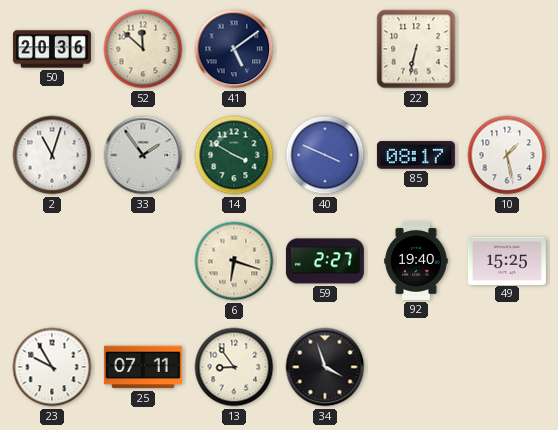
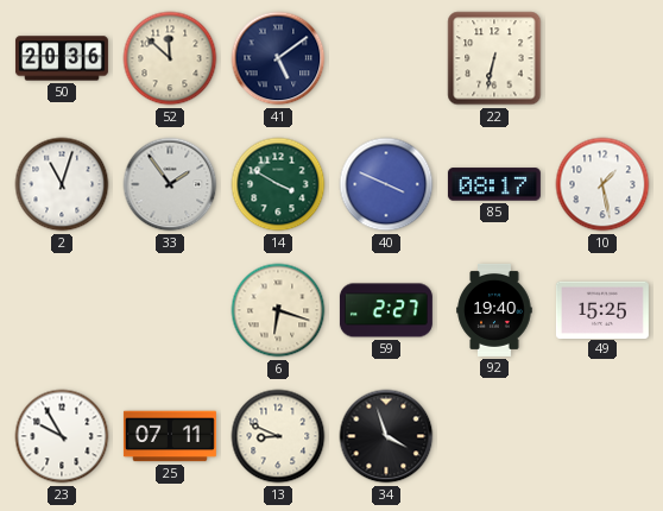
13: 8:54 -> 8:49 (278, 436)
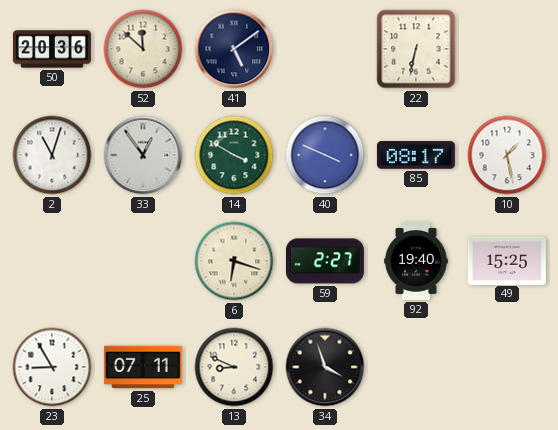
33: 1:54 -> 12:54 (143, 155)
23: 9:55 -> 8:55 (52, 367)
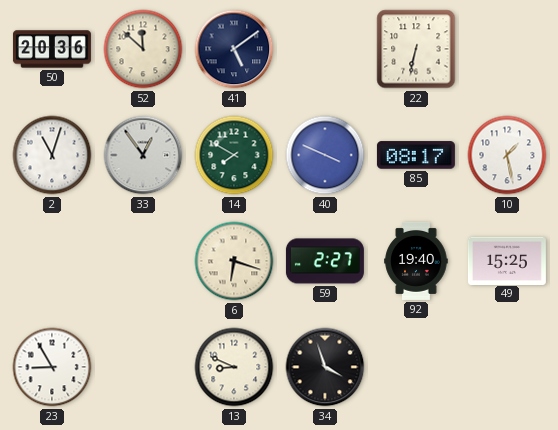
14: 3:50 -> 7:50 (234, 155)
25: 07:11 -> none (143, 367)
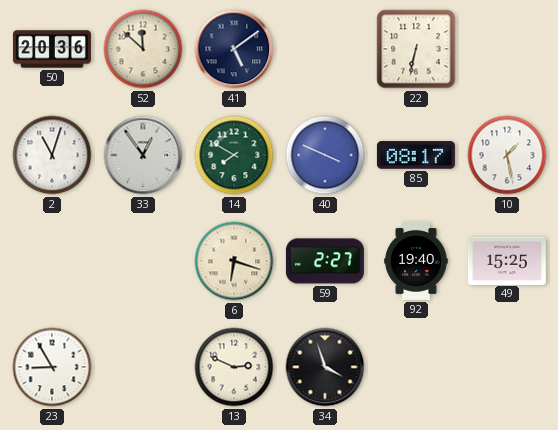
13: 8:49 -> 2:49 (234, 367)
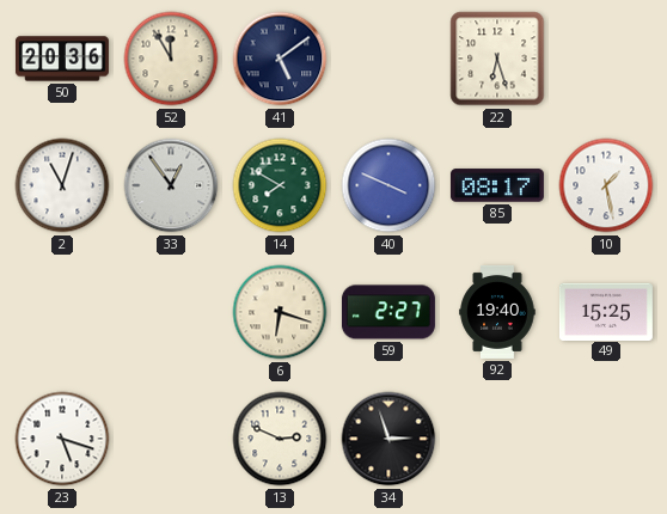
52: 11:52 -> 11:55 (171, 59)
22: 6:32 -> 6:27 (497, 59)
23: 8:55 -> 5:18 (62, 439)
34: 3:57 -> 2:57 (388, 439)
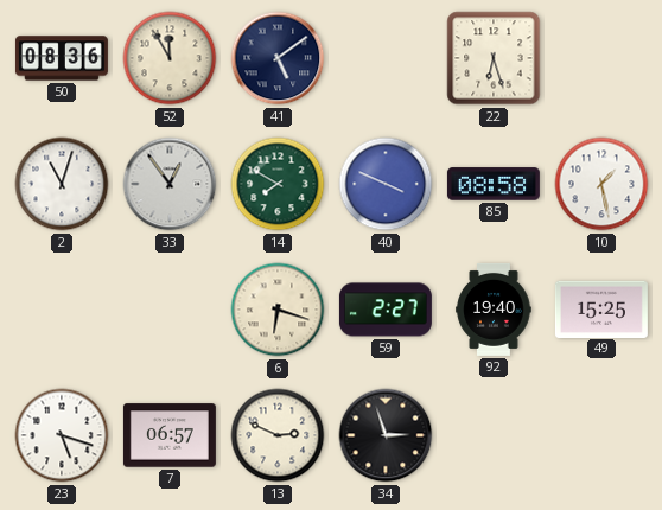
50: 20:36 -> 08:36 (62, 58)
85: 08:17 -> 08:58 (494, 184)
7: none -> 06:57 (170, 435)
